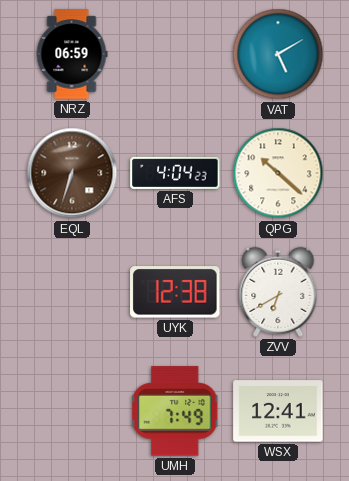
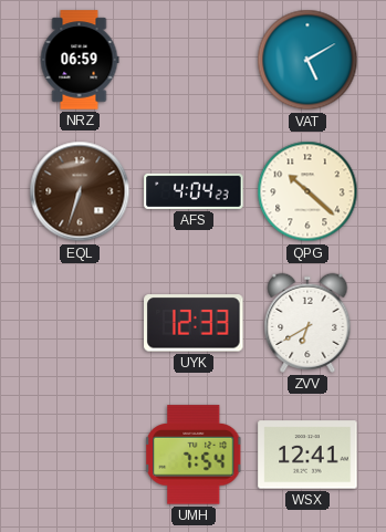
UYK: 12:38 -> 12:33 (194, 323)
UMH: 7:49 -> 7:54 (194, 455)
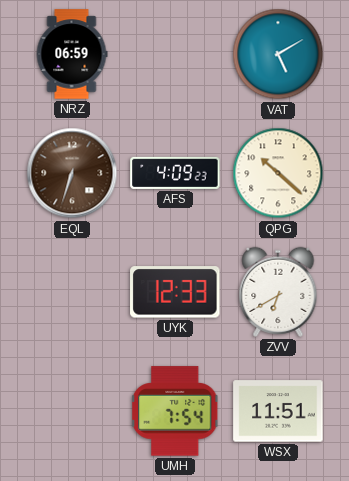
AFS: 4:04 -> 4:09 (175, 173)
WSX: 12:41 -> 11:51 (278, 411)
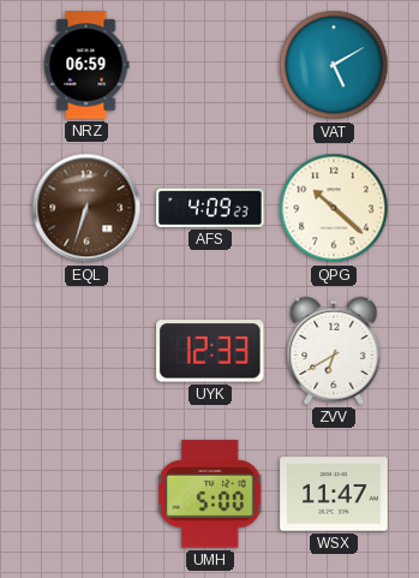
UMH: 7:54 -> 5:00 (210, 494)
WSX: 11:51 -> 11:47 (334, 494)
